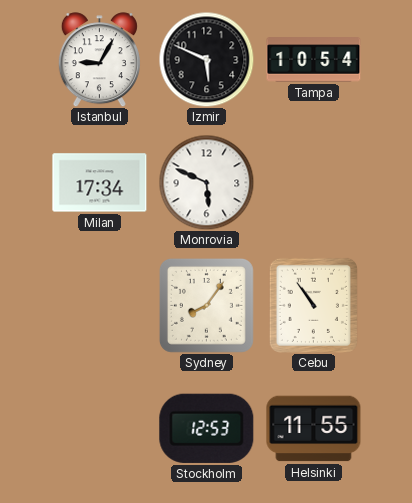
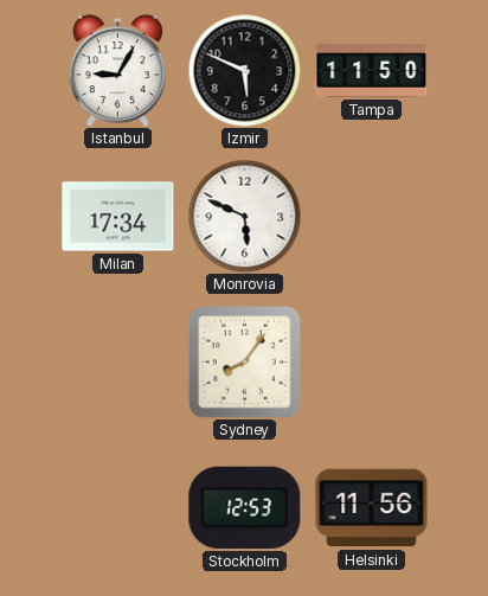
Tampa: 10:54 -> 11:50 (372, 71)
Cebu: 10:54 -> none (313, 305)
Helsinki: 11:55 -> 11:56 (372, 508)
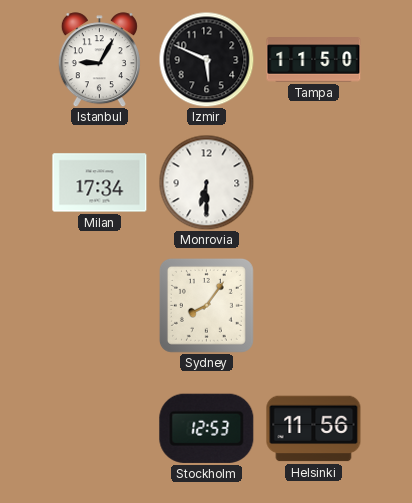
Monrovia: 5:49 -> 6:30 (206, 182)
